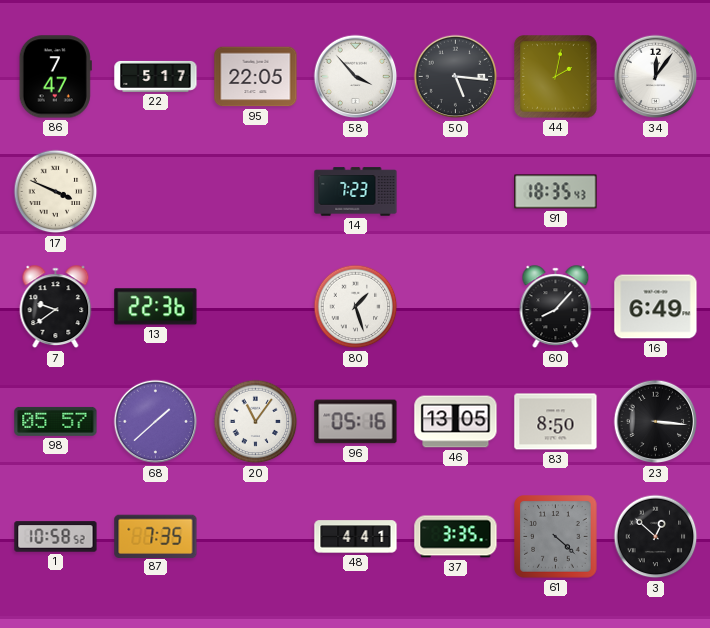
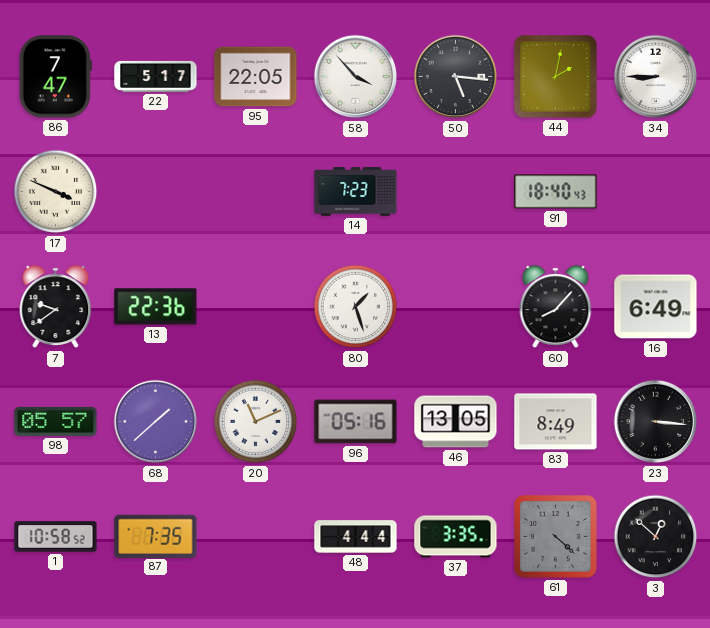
34: 12:06 -> 8:45 (656, 77)
91: 18:35 -> 18:40 (556, 192)
20: 11:06 -> 11:11 (256, 422)
83: 8:50 -> 8:49 (556, 422)
48: 4:41 -> 4:44 (356, 537)
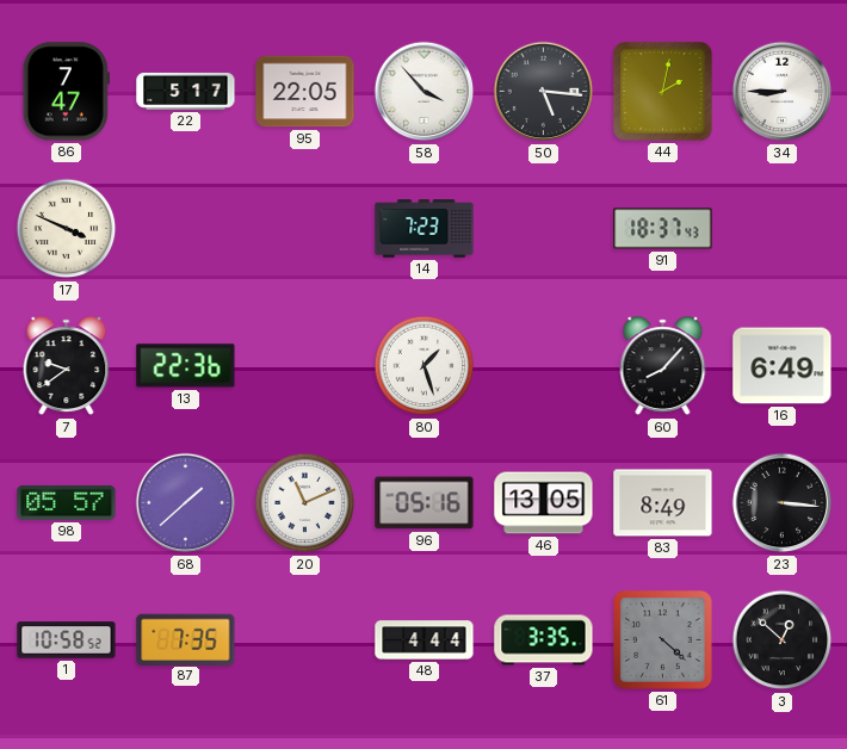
91: 18:40 -> 18:37 (663, 229)
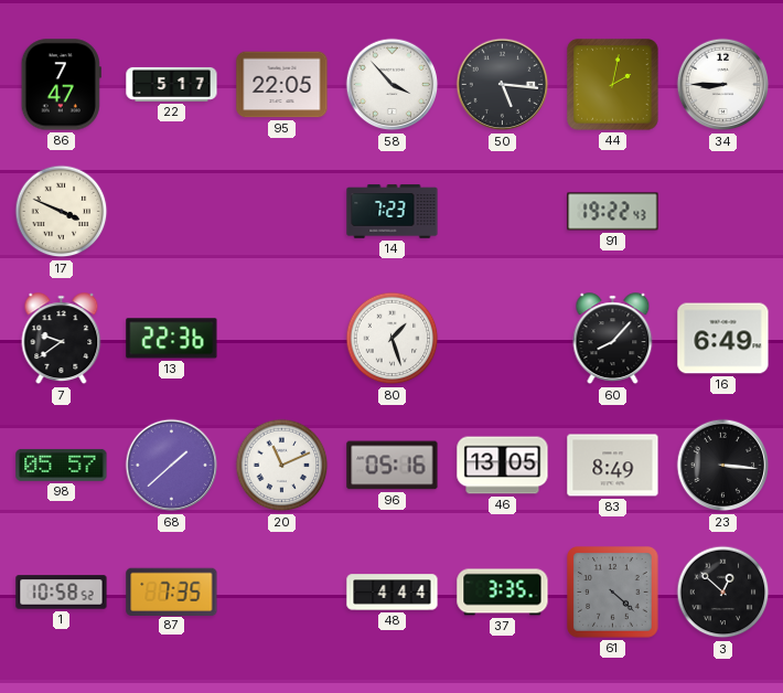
91: 18:37 -> 19:22 (613, 212)
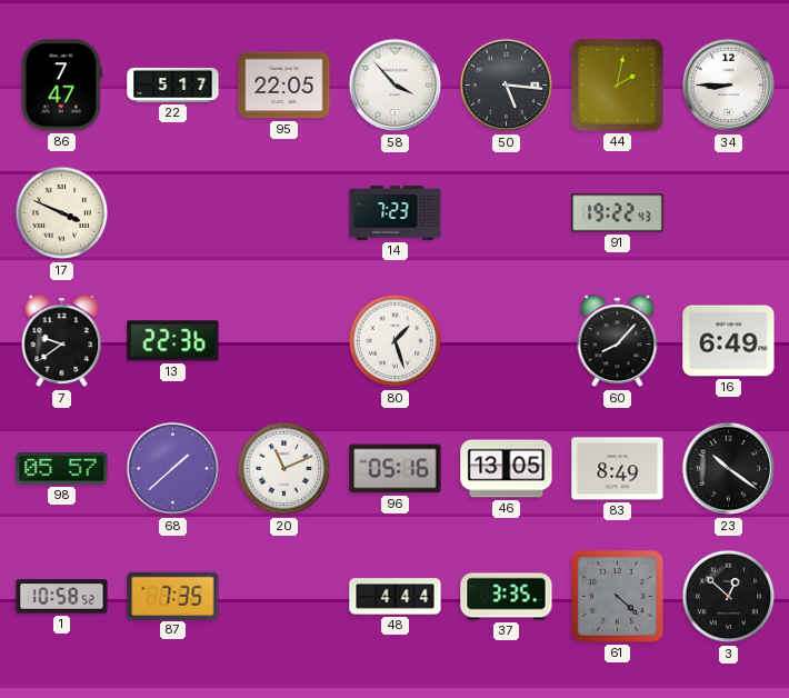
23: 3:16 -> 10:21 (729, 469)
